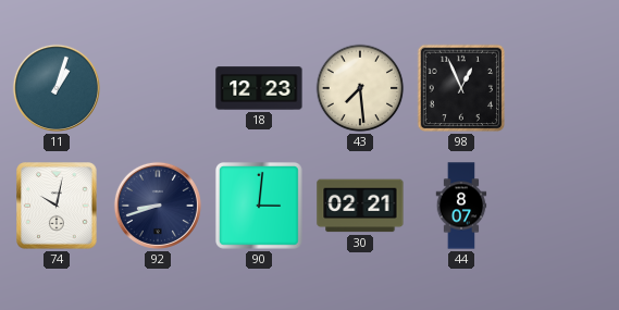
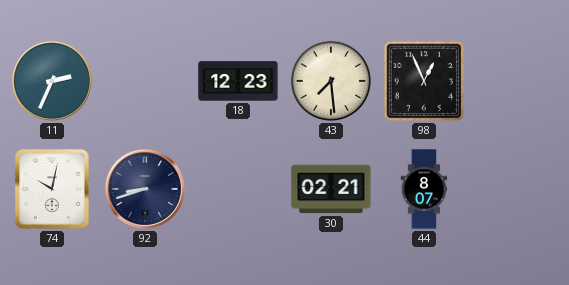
11: 1:03 -> 2:34 (52, 81)
90: 3:01 -> none (259, 206)
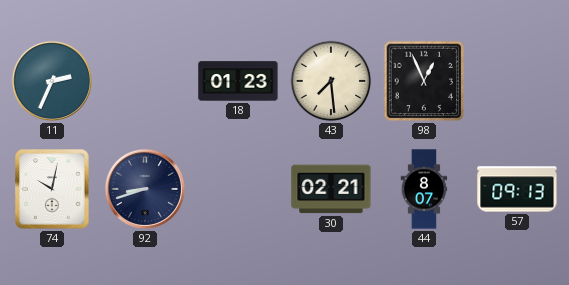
18: 12:23 -> 01:23 (238, 81)
57: none -> 09:13 (517, 189)
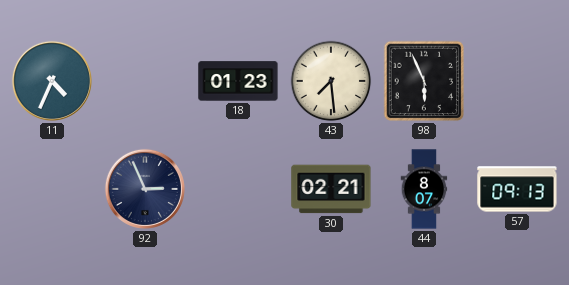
11: 2:34 -> 4:34 (52, 81)
98: 12:56 -> 5:56 (424, 81)
74: 10:02 -> none (52, 189)
92: 8:42 -> 2:56 (145, 189)
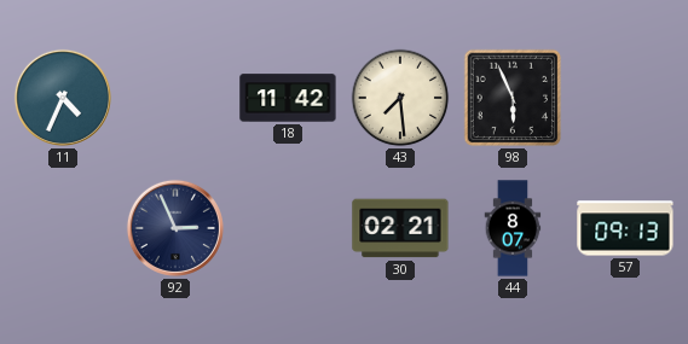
18: 01:23 -> 11:42 (288, 98)
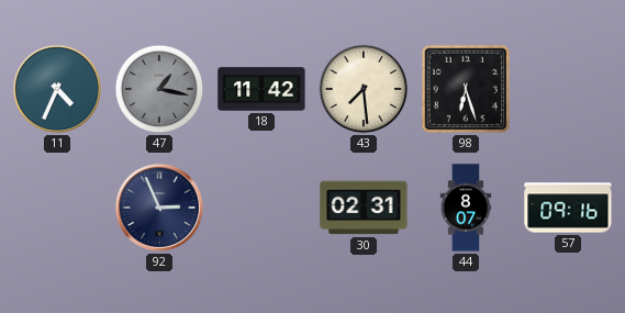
47: none -> 1:17 (159, 89)
98: 5:56 -> 6:27 (466, 89)
30: 02:21 -> 02:31 (364, 208)
57: 09:13 -> 09:16 (568, 208)
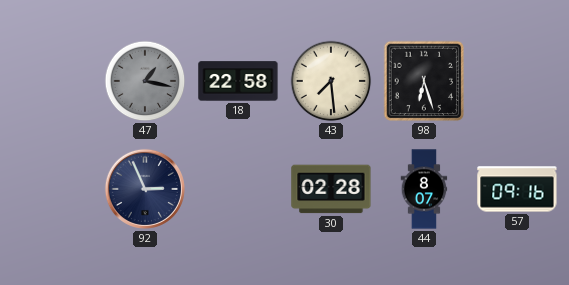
11: 4:34 -> none (57, 89)
18: 11:42 -> 22:58 (238, 81)
30: 02:31 -> 02:28 (331, 189)
